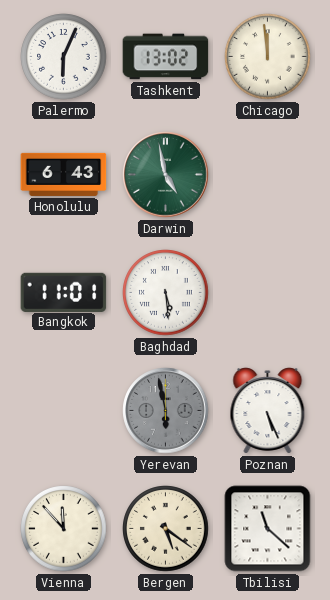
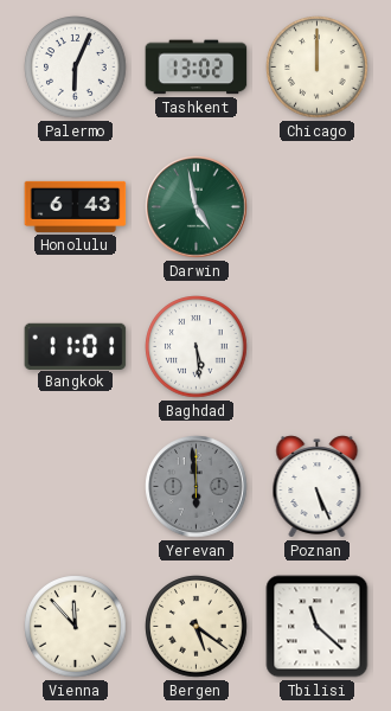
Chicago: 11:59 -> 12:00 (318, 68)
Yerevan: 5:58 -> 5:59 (197, 487)
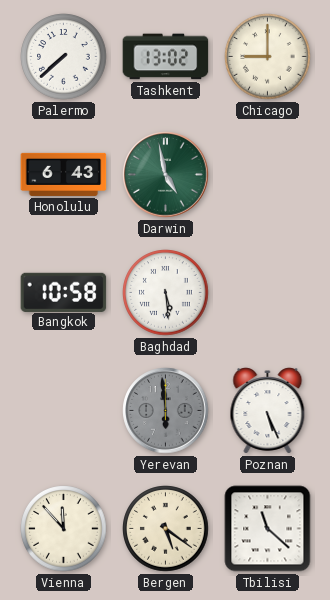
Palermo: 6:04 -> 7:38 (64, 57)
Chicago: 12:00 -> 9:00 (268, 57)
Bangkok: 11:01 -> 10:58 (64, 292)
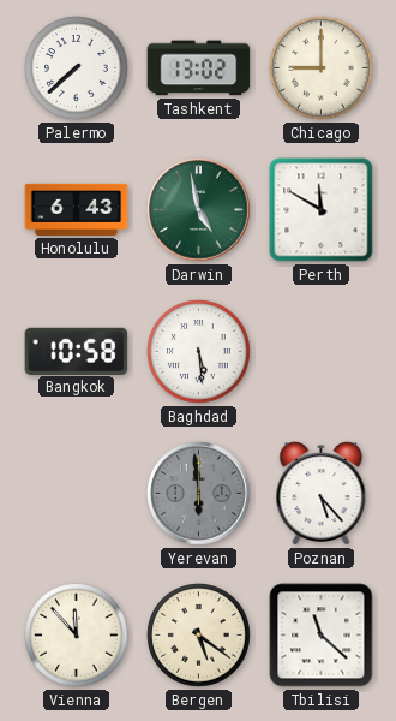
Perth: none -> 11:50 (322, 210)
Poznan: 5:26 -> 5:23 (322, 494)
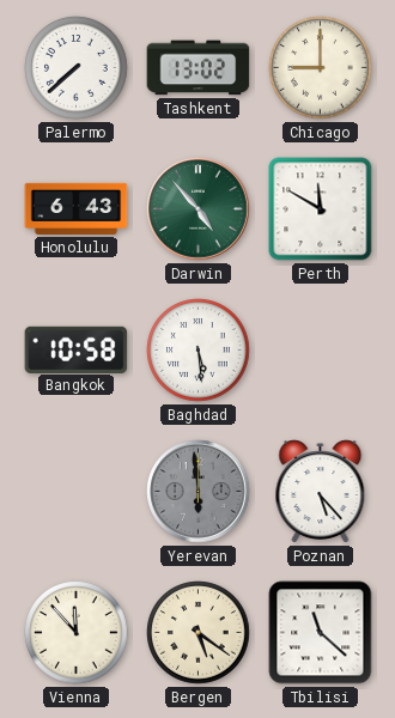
Darwin: 4:58 -> 4:53 (199, 209)
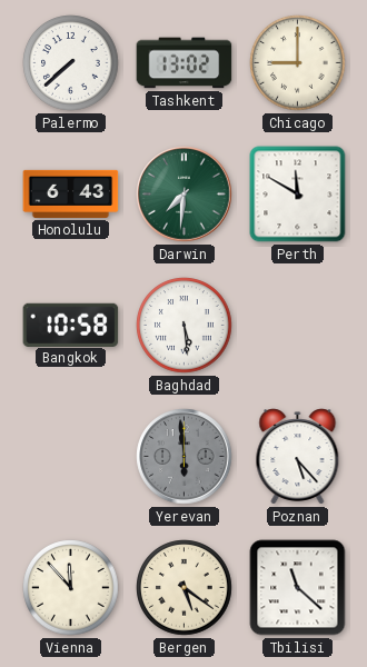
Darwin: 4:53 -> 7:31 (185, 195)
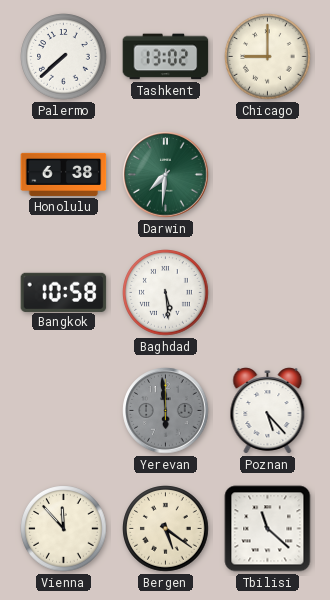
Honolulu: 6:43 -> 6:38 (64, 174)
Perth: 11:50 -> none (298, 195)
